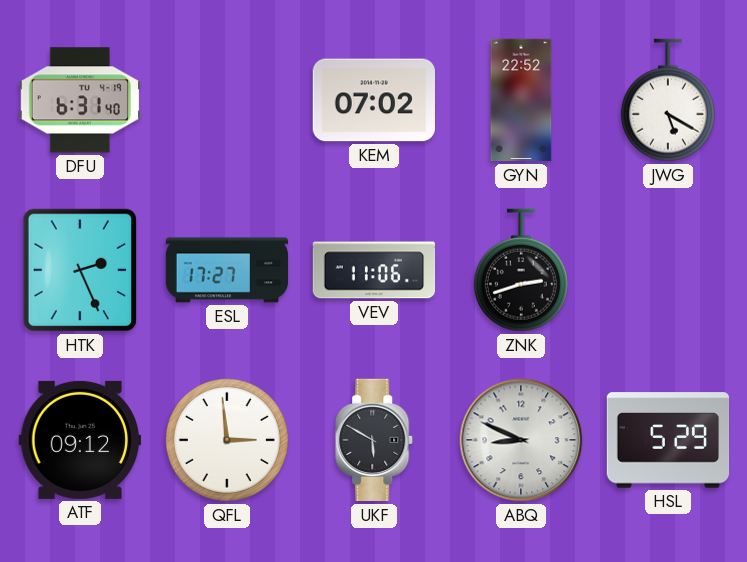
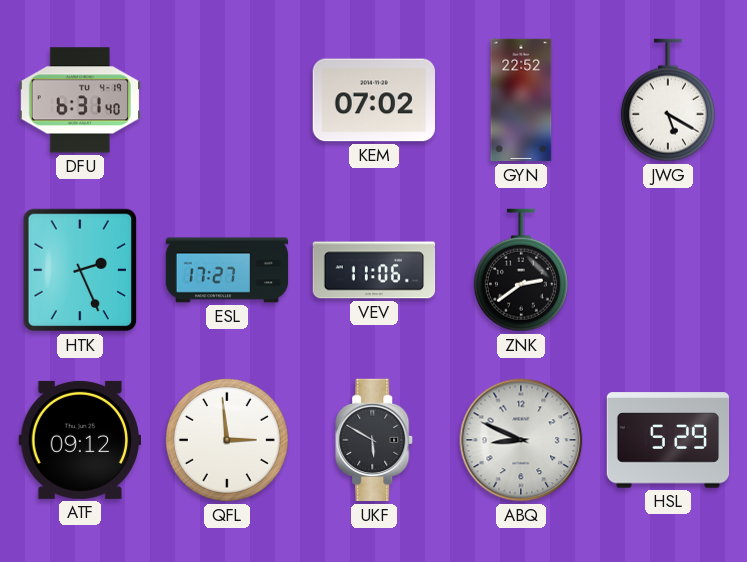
ZNK: 2:42 -> 2:39 (521, 270)
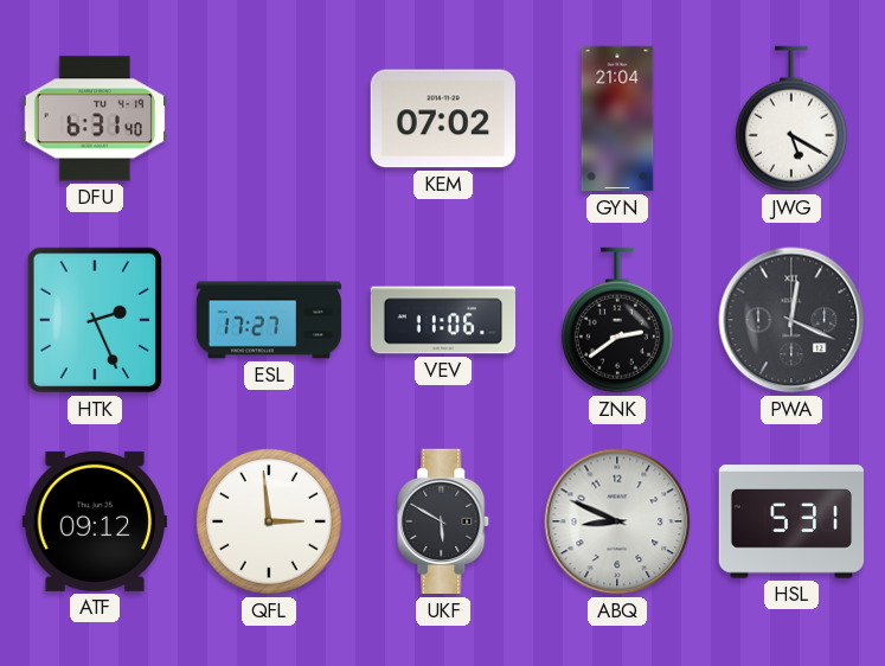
GYN: 22:52 -> 21:04 (617, 119)
PWA: none -> 12:19 (791, 320)
HSL: 5:29 -> 5:31 (791, 521)
